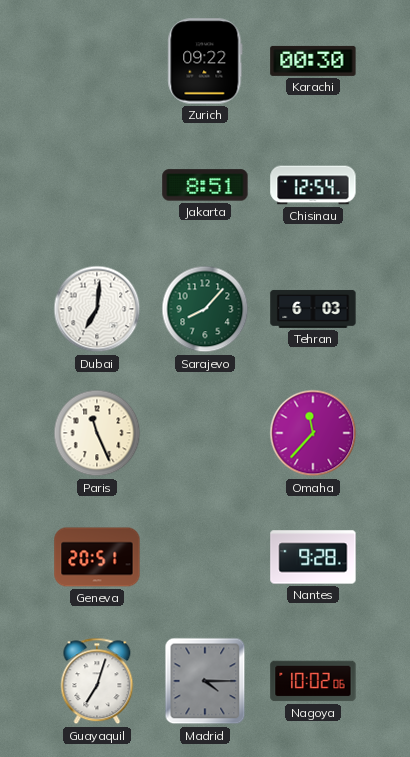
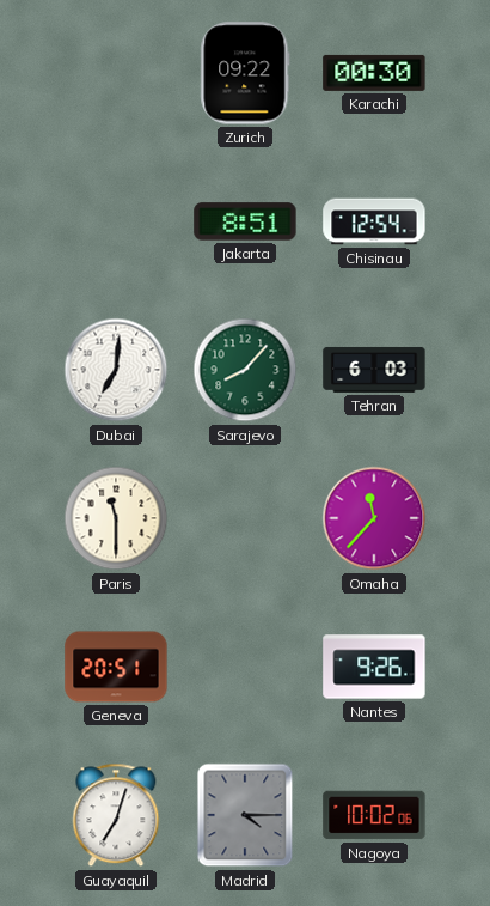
Paris: 11:26 -> 11:30 (116, 518)
Nantes: 9:28 -> 9:26 (374, 667)
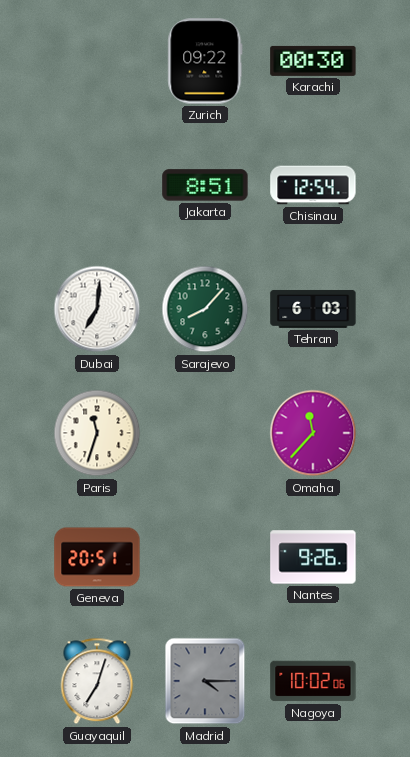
Paris: 11:30 -> 11:33 (97, 433)
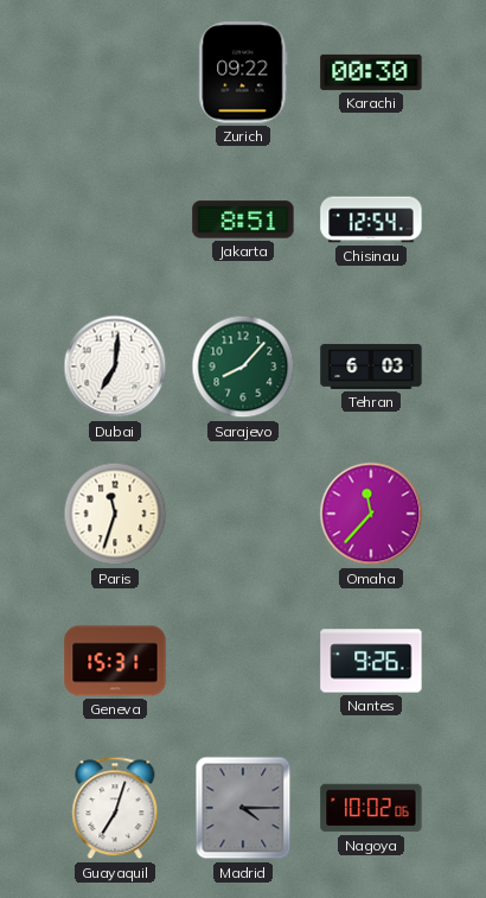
Geneva: 20:51 -> 15:31 (115, 661)
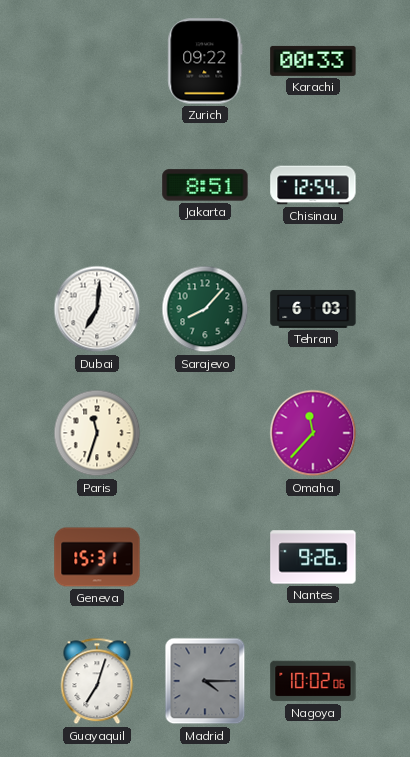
Karachi: 00:30 -> 00:33 (313, 61)
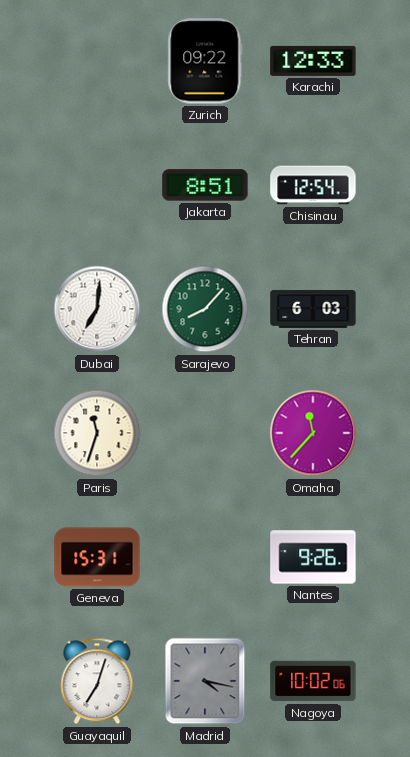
Karachi: 00:33 -> 12:33 (313, 61)
Madrid: 4:15 -> 4:17 (205, 681)
